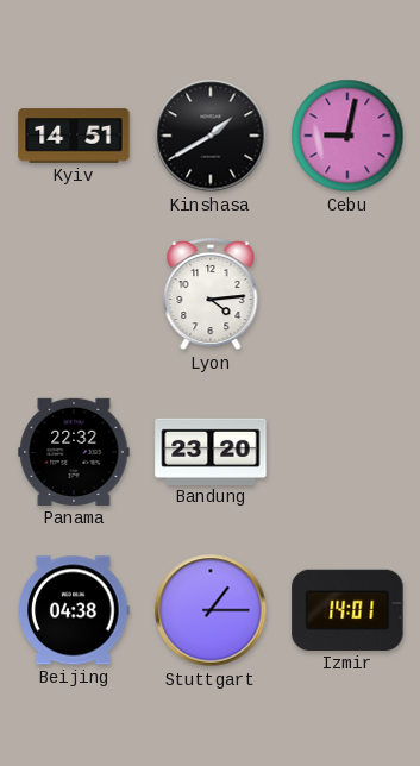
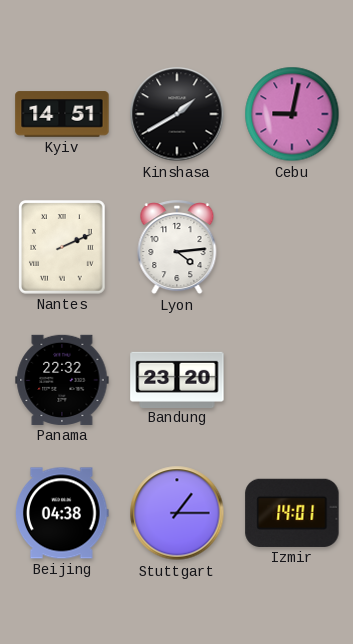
Nantes: none -> 2:11 (62, 247)
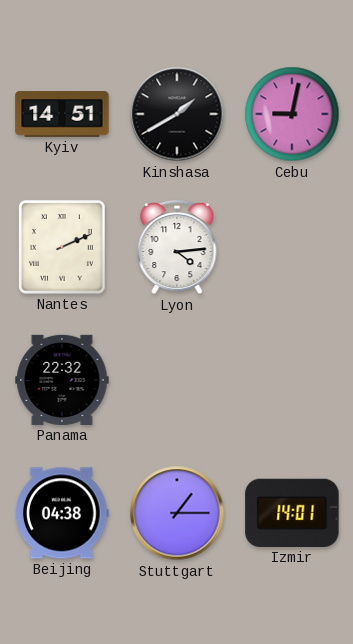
Bandung: 23:20 -> none (177, 379)
